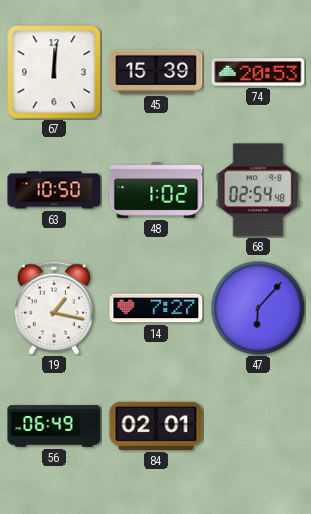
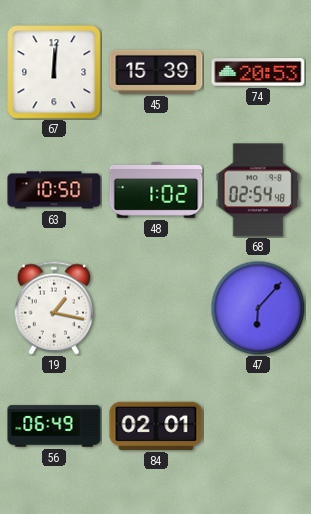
14: 7:27 -> none (156, 308)
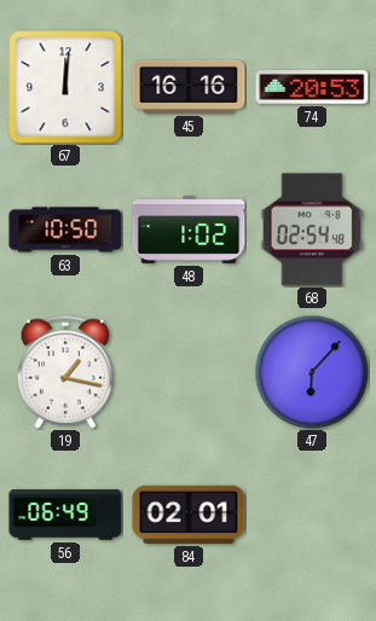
45: 15:39 -> 16:16 (189, 87)
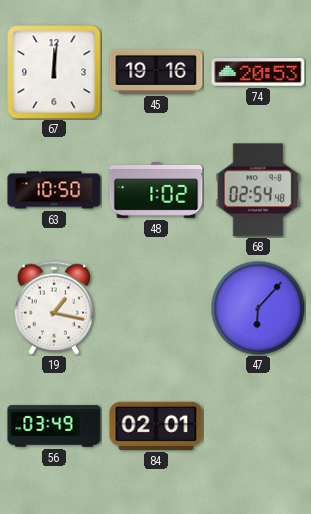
45: 16:16 -> 19:16 (156, 72)
56: 06:49 -> 03:49 (54, 426)
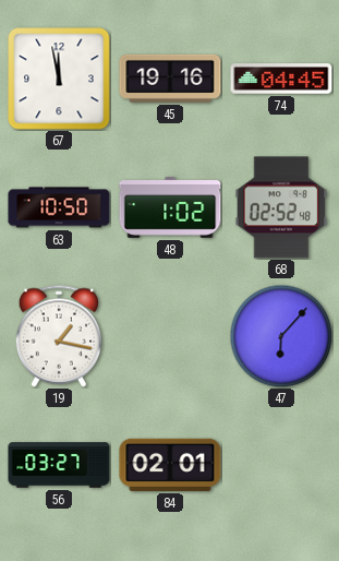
67: 12:01 -> 11:58 (59, 79)
74: 20:53 -> 04:45 (281, 79)
68: 02:54 -> 02:52 (281, 207)
56: 03:49 -> 03:27 (59, 465)
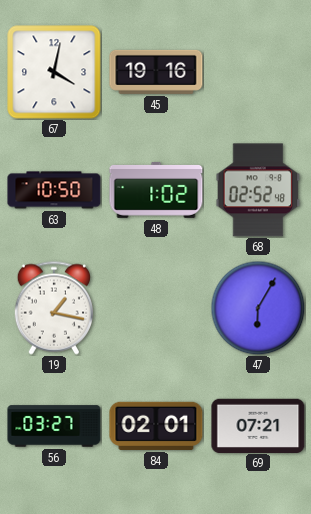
67: 11:58 -> 4:02 (54, 72)
74: 04:45 -> none (281, 79)
47: 6:07 -> 6:05 (258, 308)
69: none -> 07:21 (258, 425)
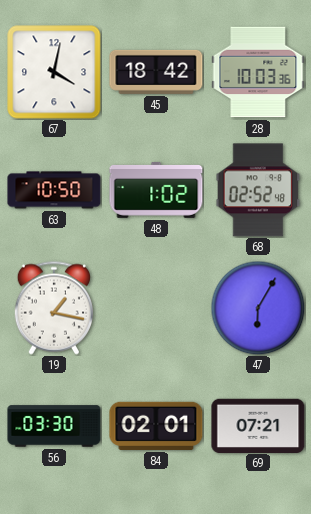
45: 19:16 -> 18:42 (156, 72)
28: none -> 10:03 (258, 72)
56: 03:27 -> 03:30 (54, 426)
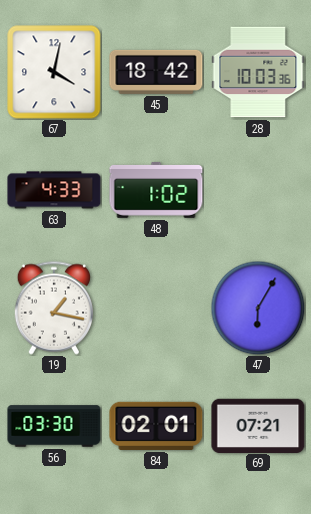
63: 10:50 -> 4:33 (54, 190)
68: 02:52 -> none (258, 190)
